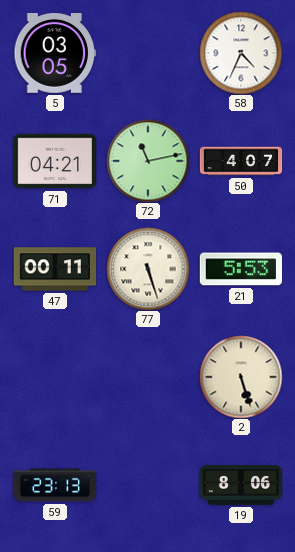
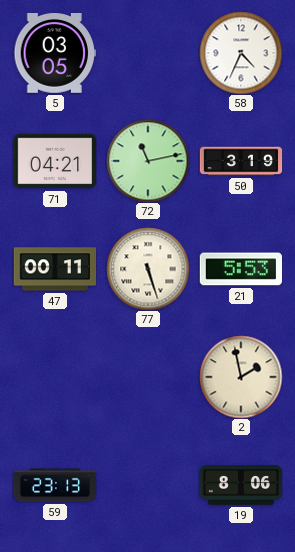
50: 4:07 -> 3:19 (241, 161)
2: 5:27 -> 1:58 (241, 377)
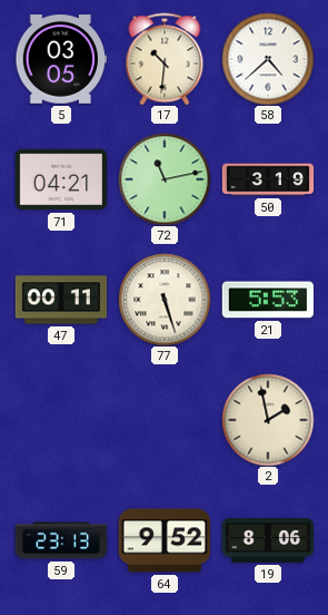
17: none -> 10:31 (165, 59)
58: 4:34 -> 4:38 (268, 59)
64: none -> 9:52 (163, 540)
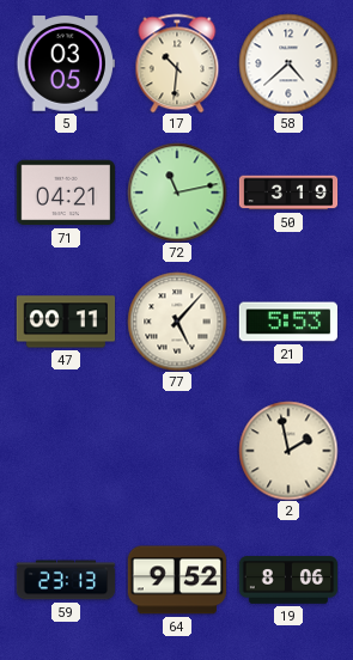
77: 5:27 -> 5:07 (177, 322)
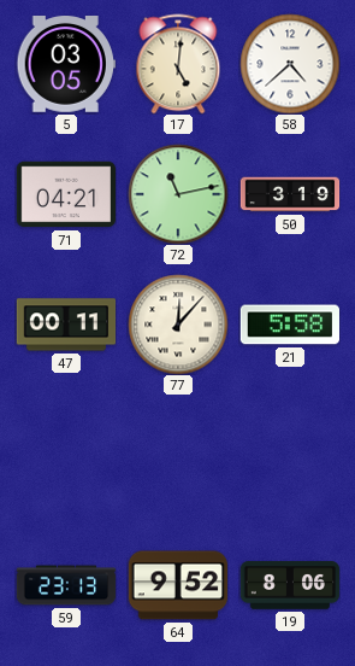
17: 10:31 -> 5:01 (178, 64)
77: 5:07 -> 12:07 (178, 325)
21: 5:53 -> 5:58 (289, 325)
2: 1:58 -> none (288, 451)
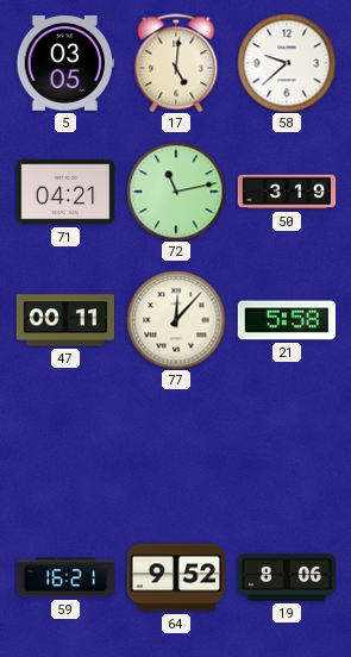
58: 4:38 -> 9:38 (287, 63)
59: 23:13 -> 16:21 (65, 577)
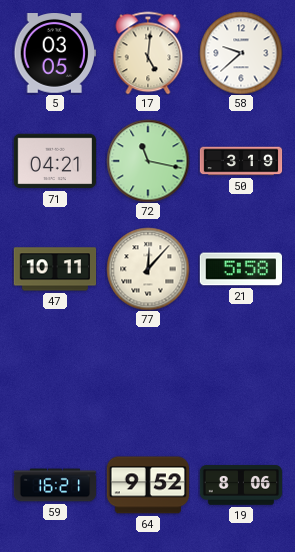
72: 11:13 -> 11:17 (148, 161)
47: 00:11 -> 10:11 (55, 269)
